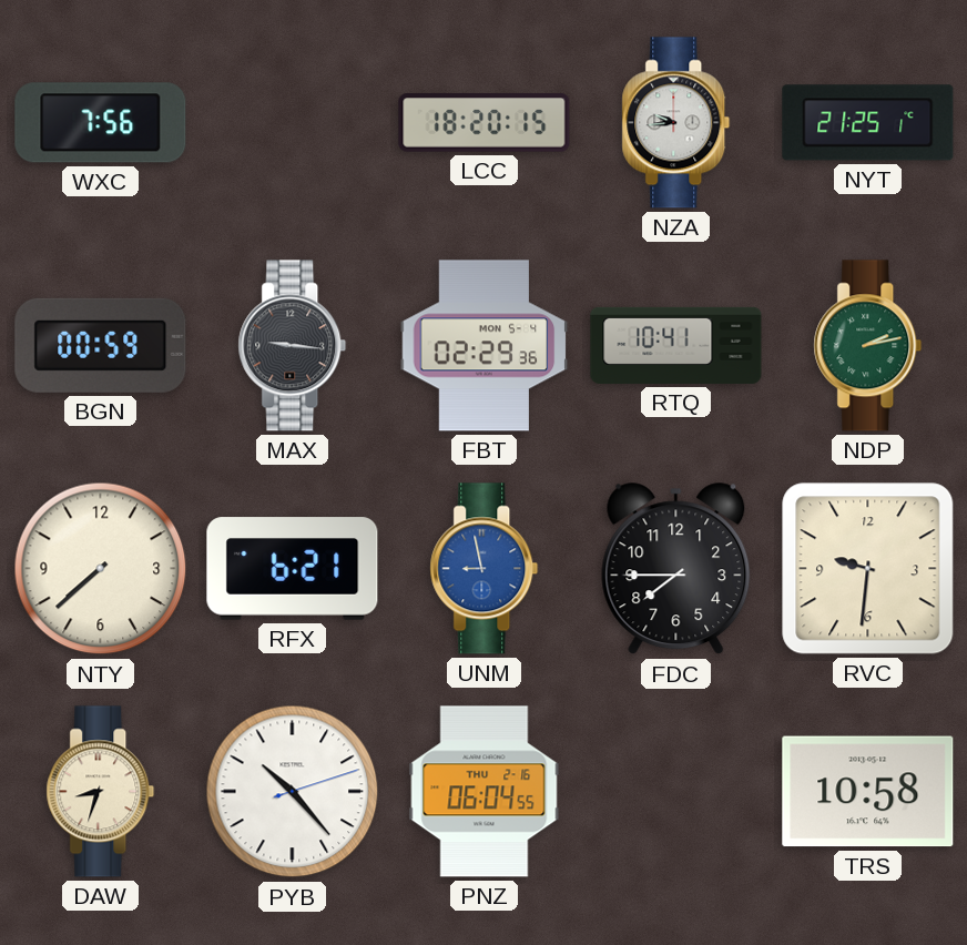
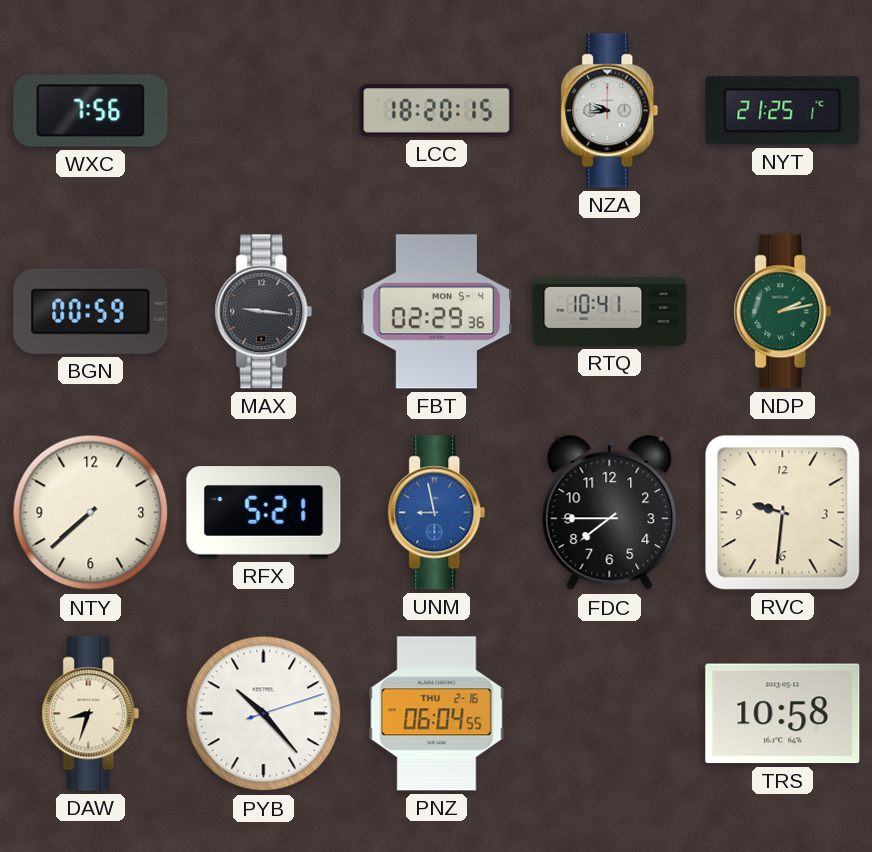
RFX: 6:21 -> 5:21 (264, 513)
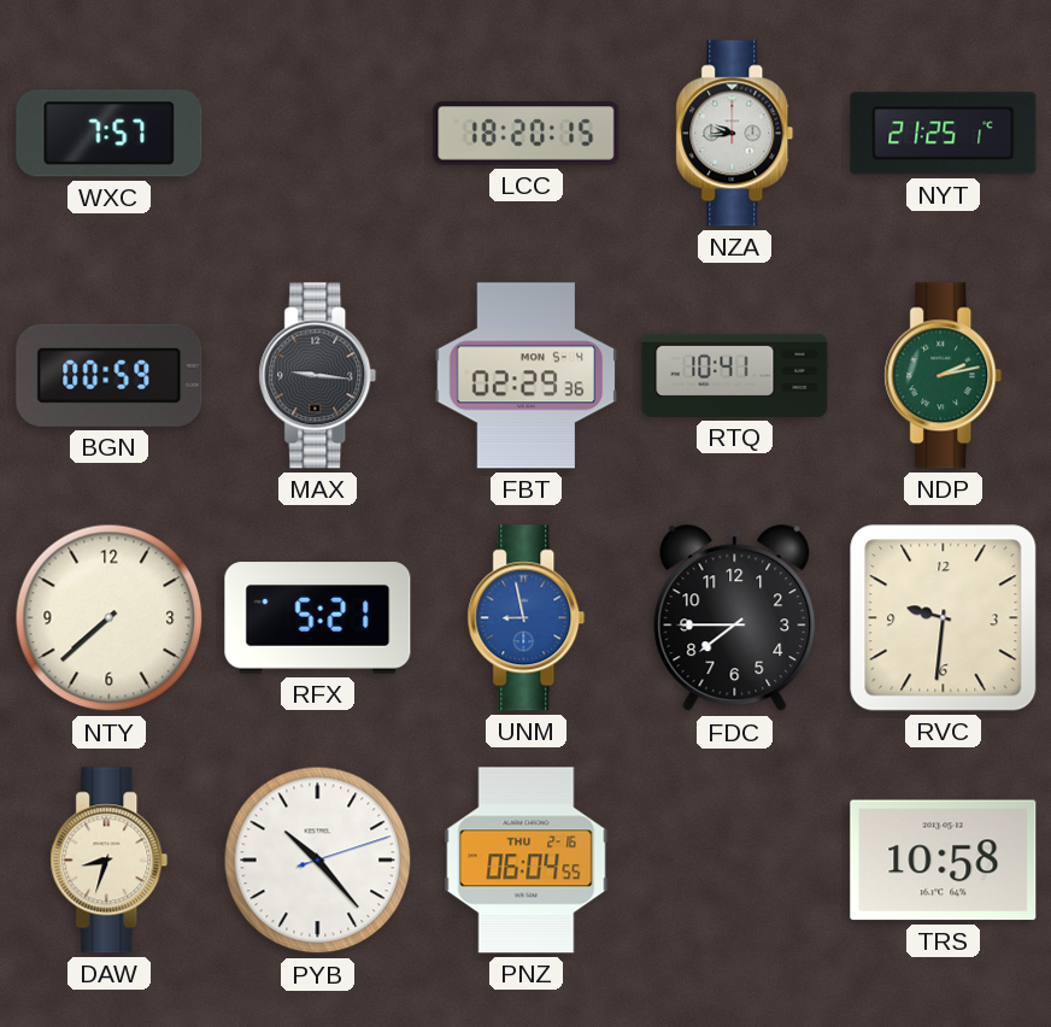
WXC: 7:56 -> 7:57 (110, 134)
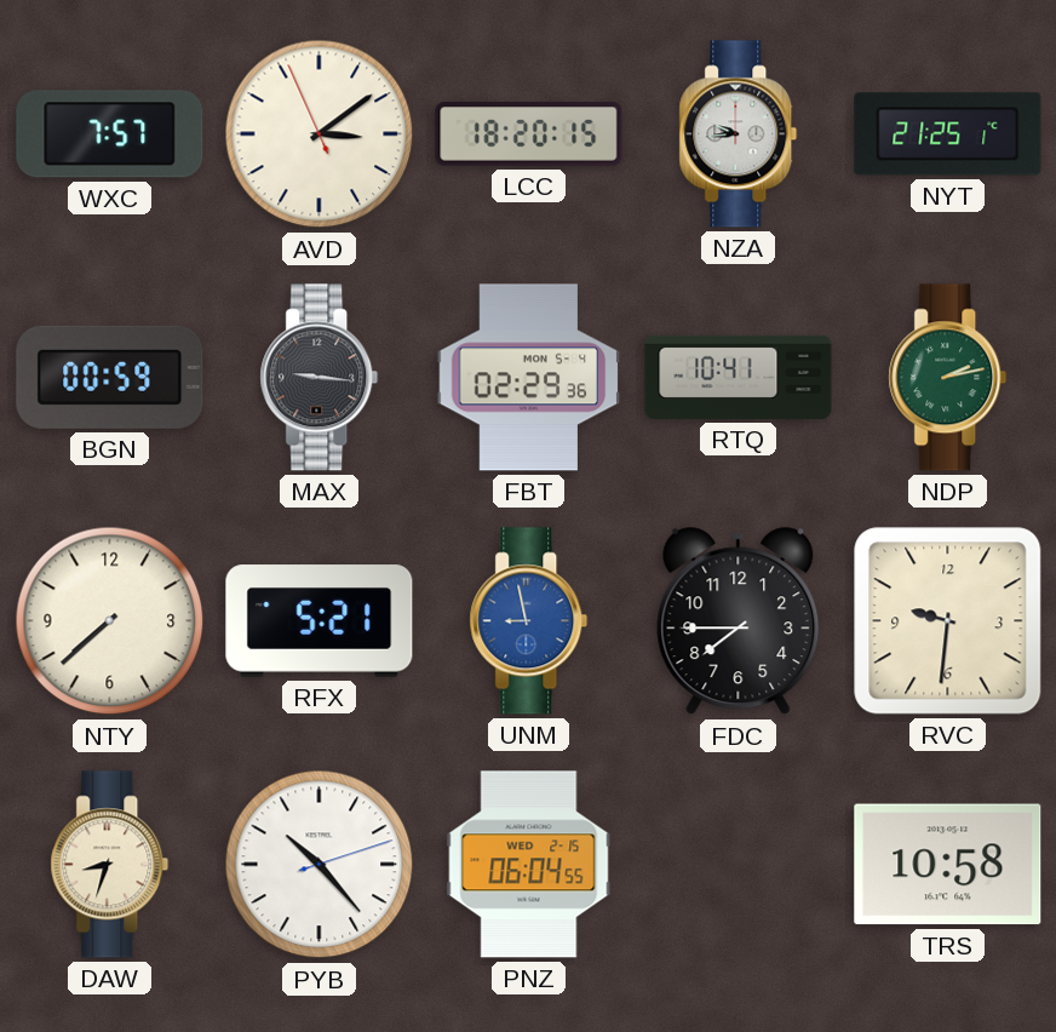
AVD: none -> 3:08 (320, 134)
PNZ date: THU 2-16 -> WED 2-15 (529, 865)
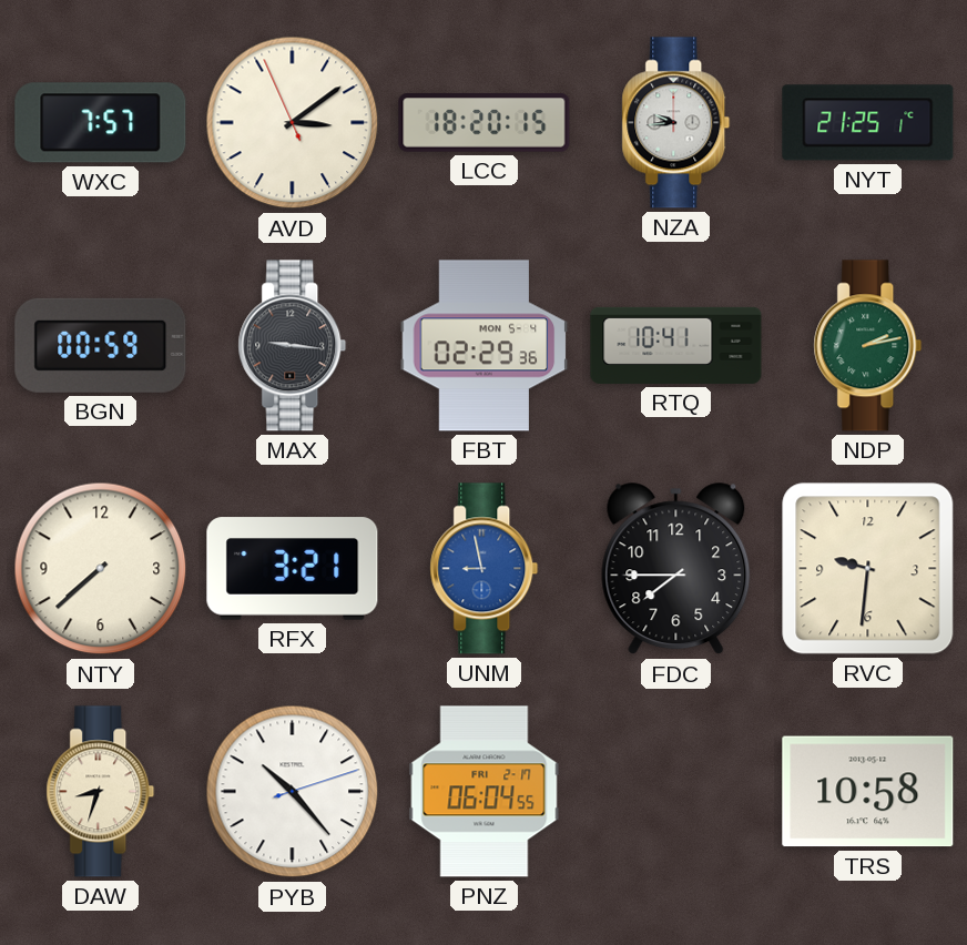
RFX: 5:21 -> 3:21 (293, 569)
PNZ date: WED 2-15 -> FRI 2-17 (485, 792)
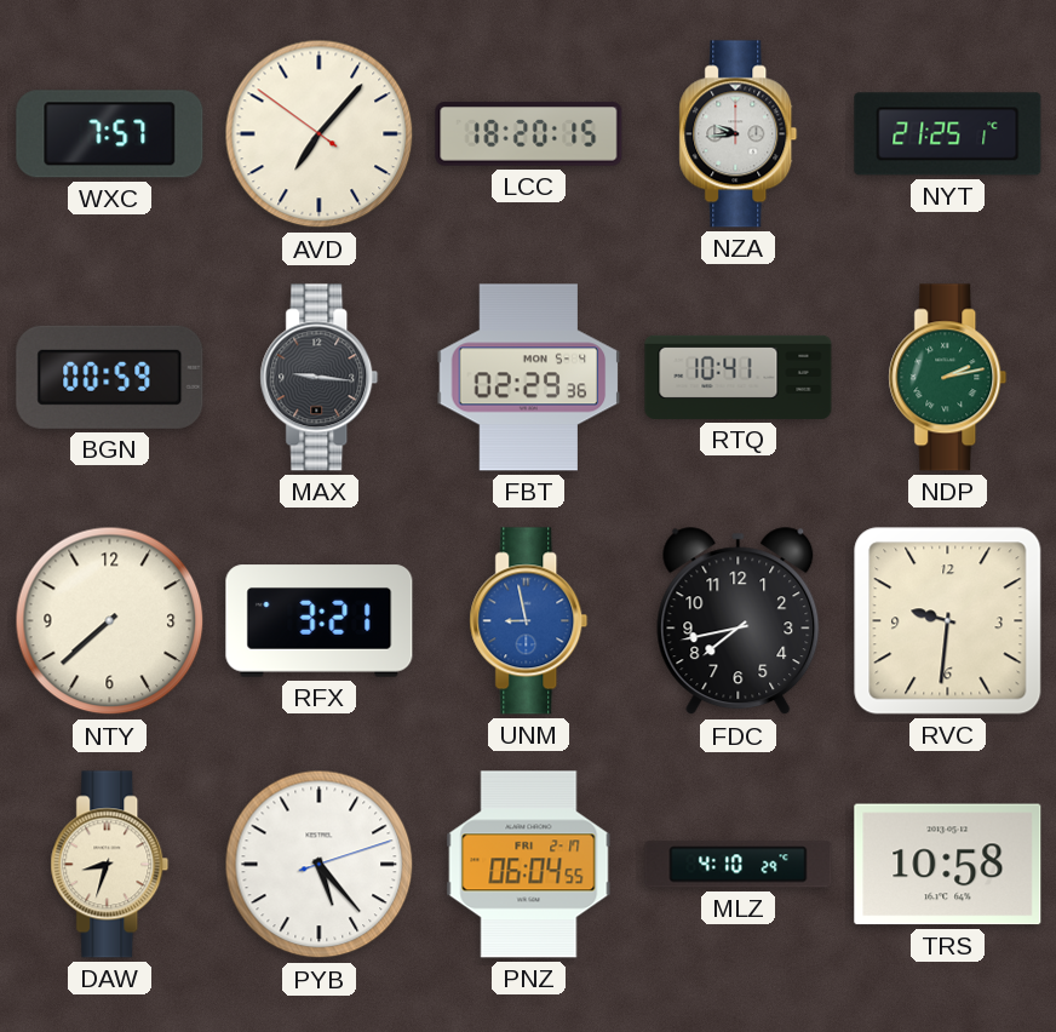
AVD: 3:08 -> 7:06 (320, 134)
FDC: 7:45 -> 7:43 (739, 621)
PYB: 10:23 -> 5:23 (320, 865)
MLZ: none -> 4:10 (739, 865)
